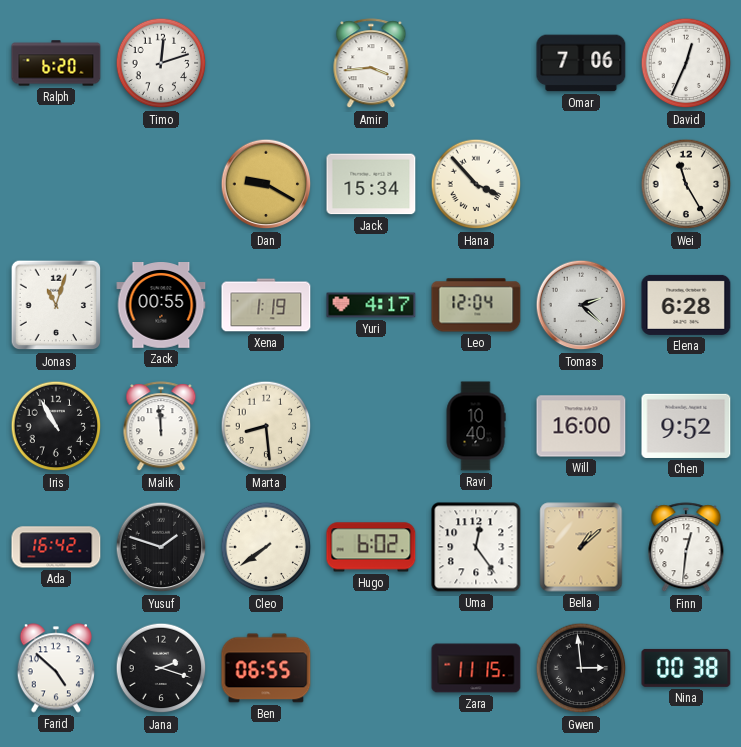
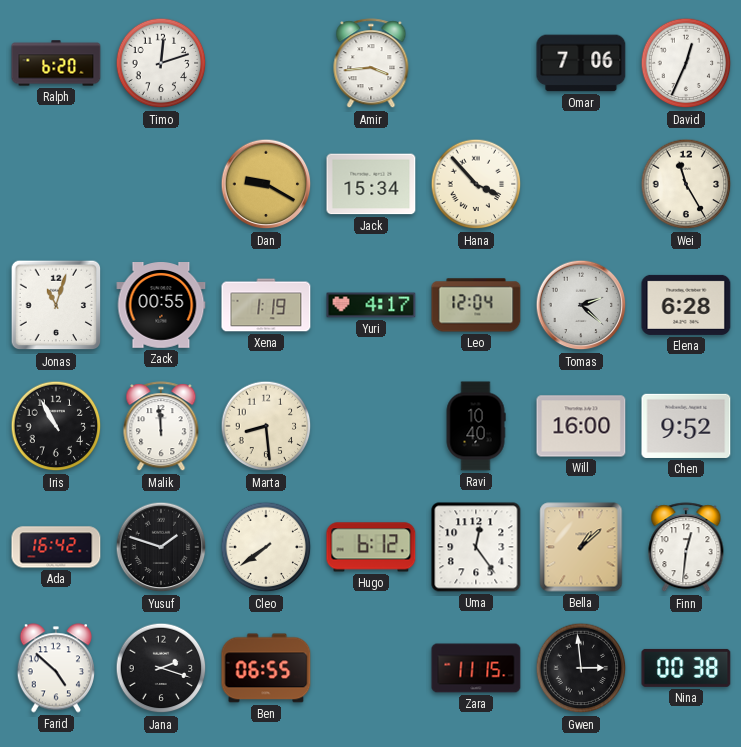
Hugo: 6:02 -> 6:12 (371, 547)
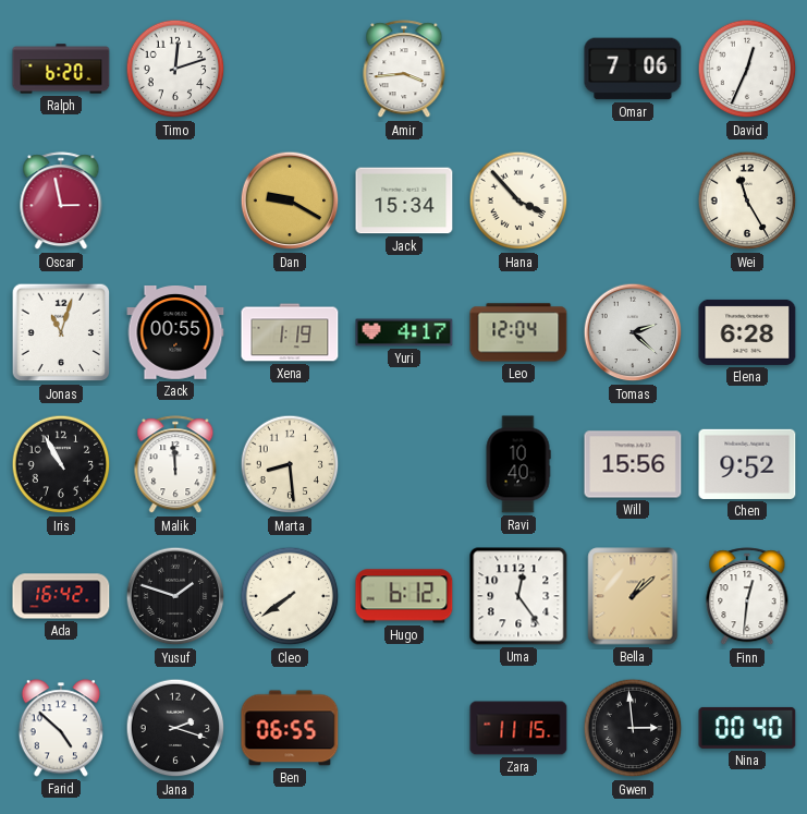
Oscar: none -> 2:58 (61, 202)
Will: 16:00 -> 15:56 (633, 464)
Nina: 00:38 -> 00:40 (747, 728)
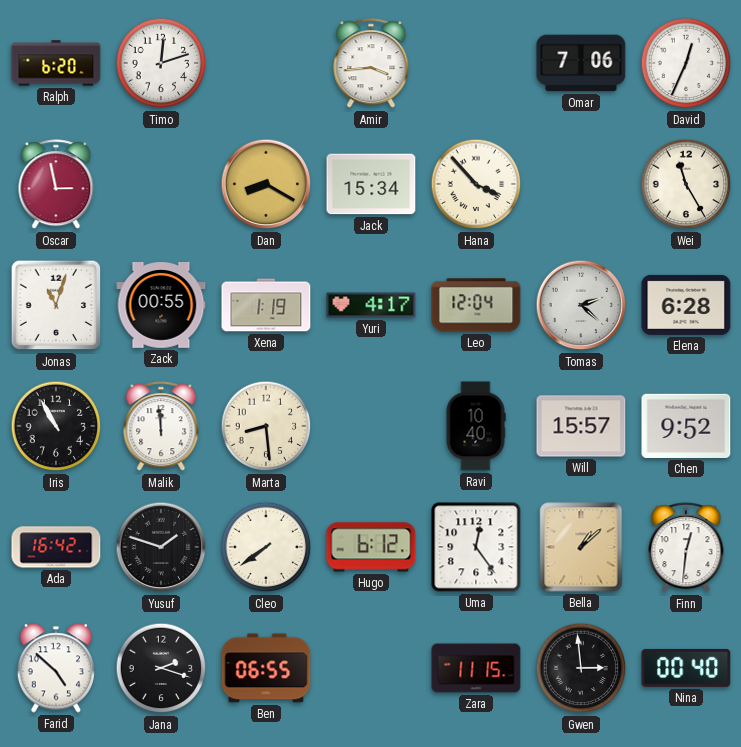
Dan: 9:20 -> 8:20 (266, 184)
Will: 15:56 -> 15:57 (581, 426)
